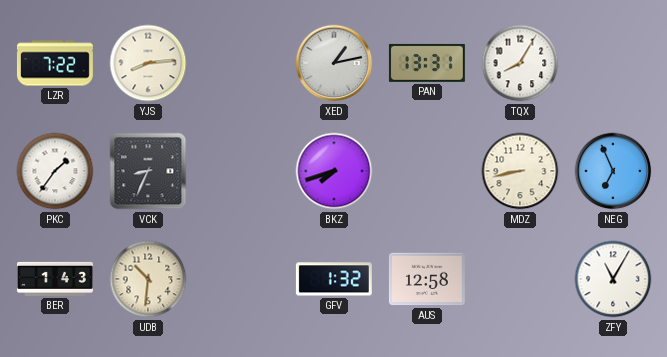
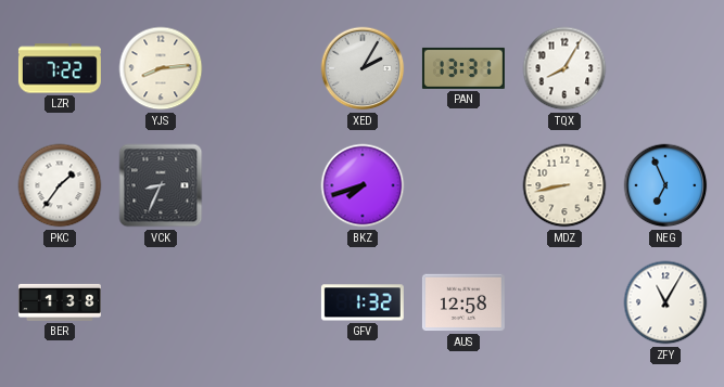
XED: 1:13 -> 2:05 (363, 68)
BER: 1:43 -> 1:38 (60, 302)
UDB: 10:31 -> none (148, 279)
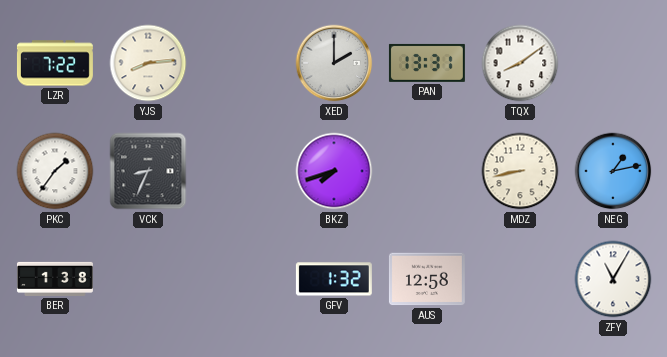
XED: 2:05 -> 2:00 (334, 63)
TQX: 8:05 -> 8:09 (520, 63)
NEG: 6:56 -> 1:13 (613, 171)
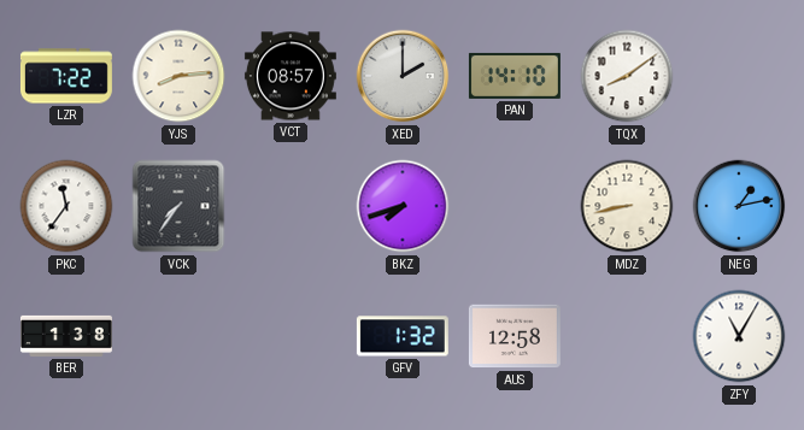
VCT: none -> 08:57 (291, 76)
PAN: 13:31 -> 14:10 (515, 76)
PKC: 1:36 -> 11:36 (66, 206)
VCK: 8:34 -> 7:36 (178, 206)
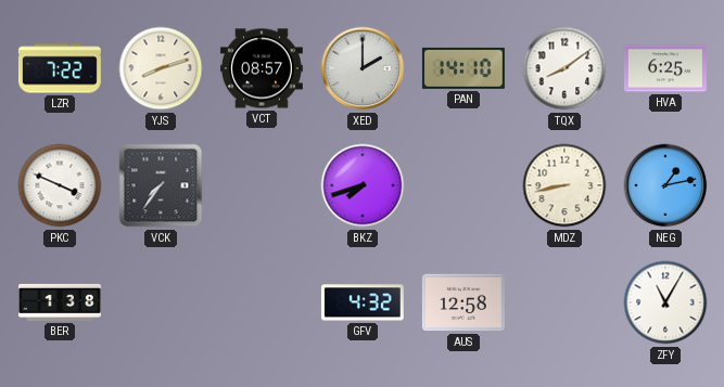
YJS: 8:14 -> 8:12 (161, 68)
HVA: none -> 6:25 (665, 68)
PKC: 11:36 -> 3:49 (60, 185)
GFV: 1:32 -> 4:32 (363, 302)
